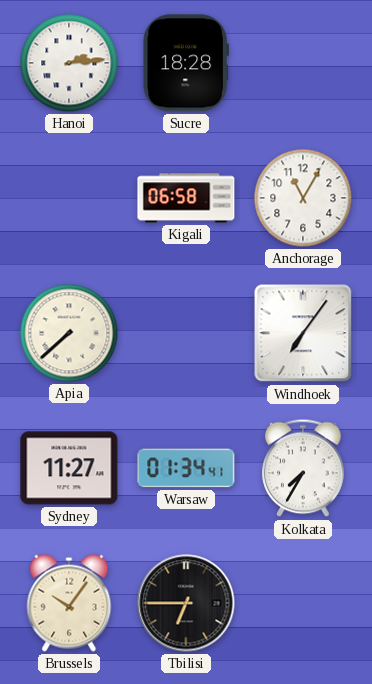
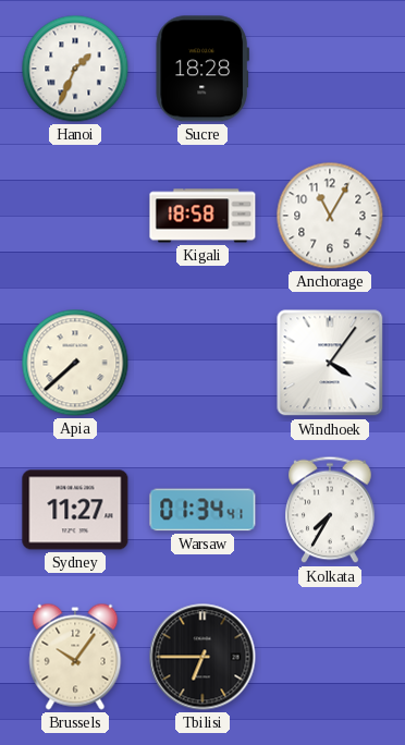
Hanoi: 2:14 -> 1:34 (75, 69)
Kigali: 06:58 -> 18:58 (202, 216)
Windhoek: 7:06 -> 4:06 (330, 363)
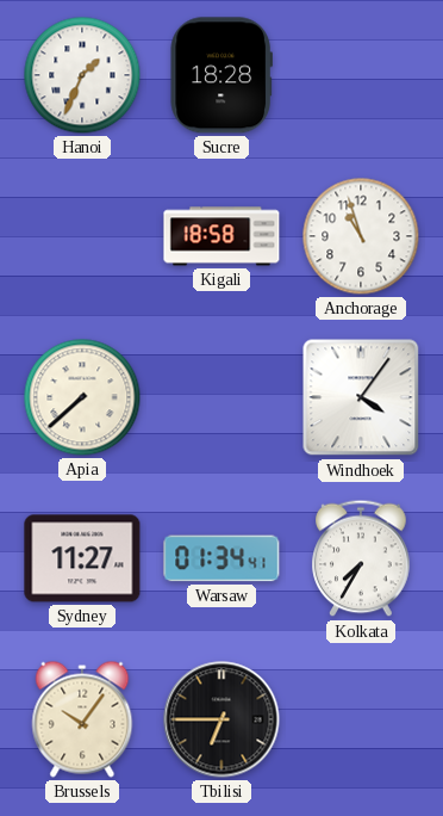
Anchorage: 11:05 -> 10:57 (361, 236)
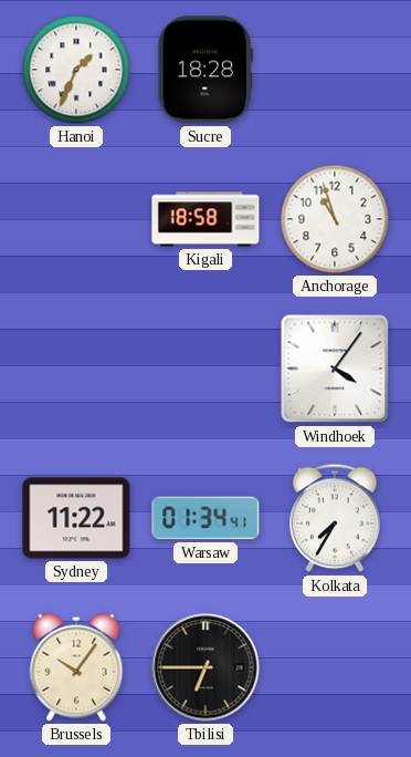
Apia: 7:38 -> none (82, 397)
Sydney: 11:27 -> 11:22 (76, 518)
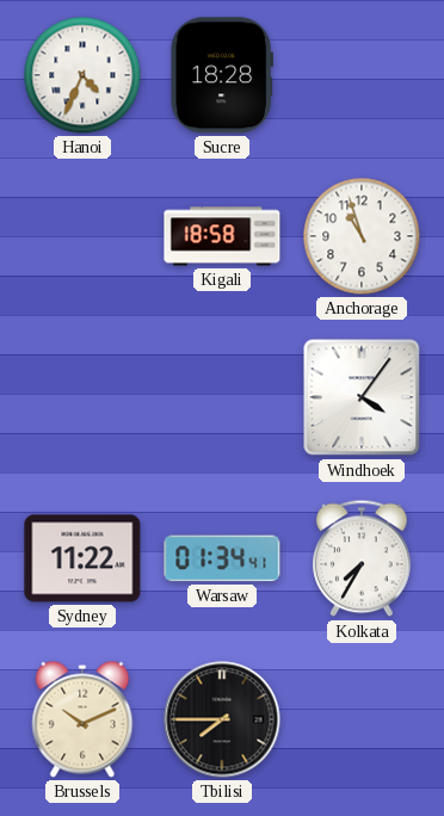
Hanoi: 1:34 -> 4:34 (82, 75)
Brussels: 10:06 -> 10:11 (82, 719)
Tbilisi: 6:45 -> 7:45 (222, 719)
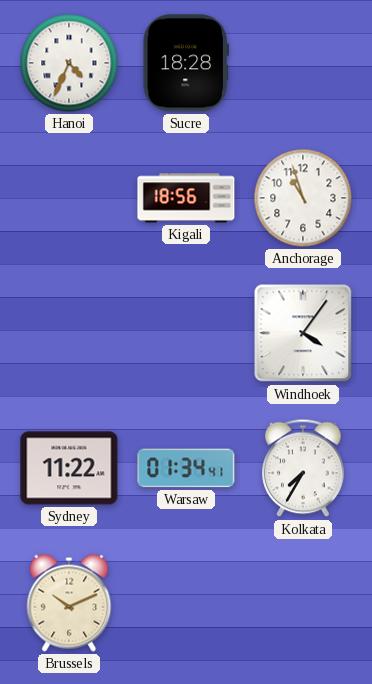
Kigali: 18:58 -> 18:56 (186, 198)
Tbilisi: 7:45 -> none (222, 719)
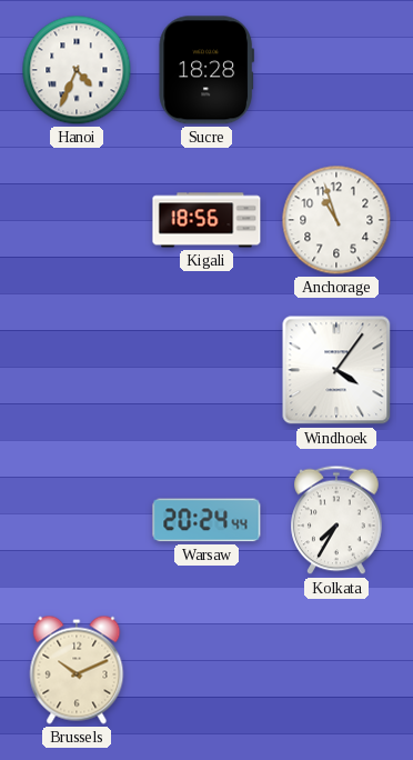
Sydney: 11:22 -> none (69, 468)
Warsaw: 01:34 -> 20:24 (206, 520)
